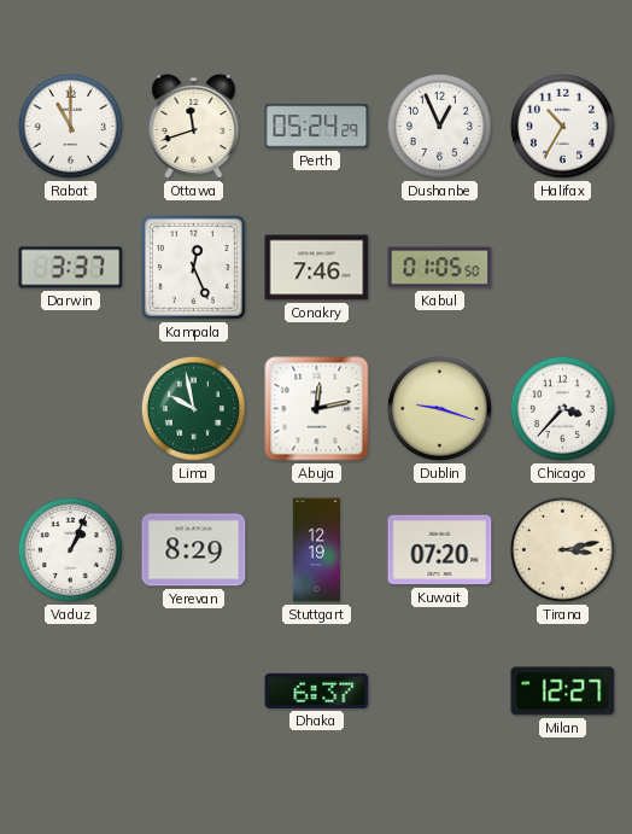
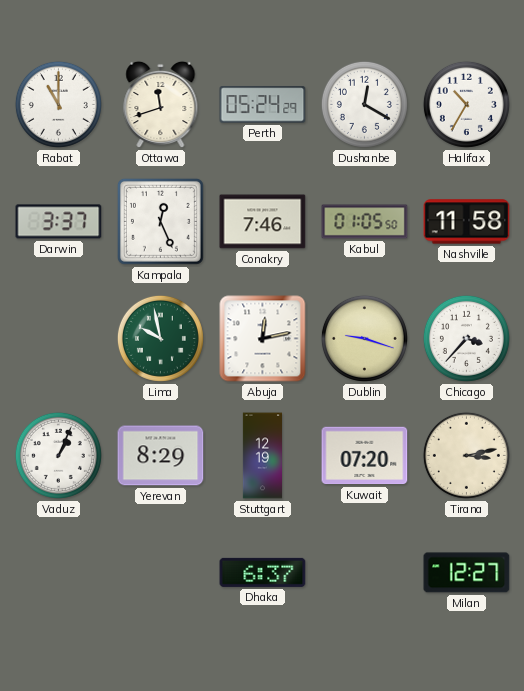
Dushanbe: 12:56 -> 12:20 (364, 104)
Nashville: none -> 11:58 (467, 222)
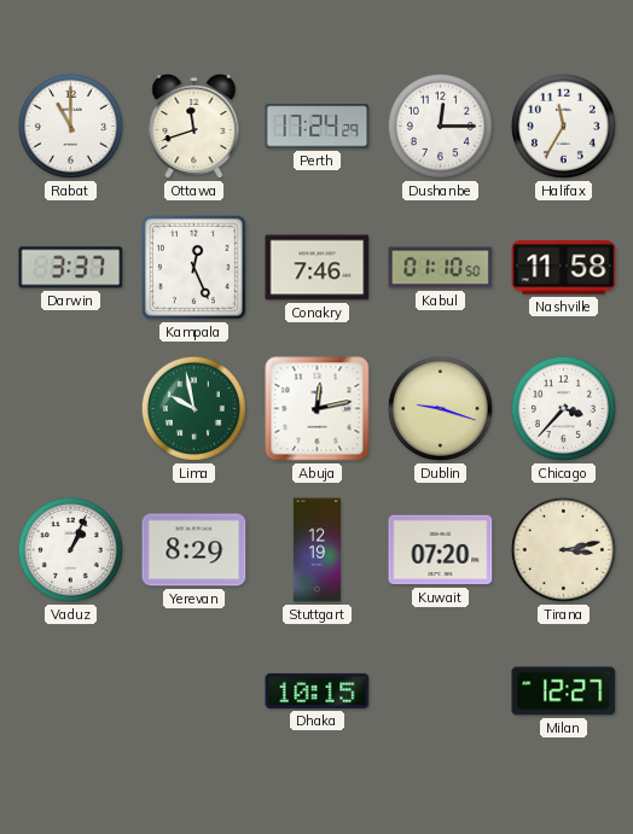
Perth: 05:24 -> 17:24 (318, 127)
Dushanbe: 12:20 -> 12:15 (440, 126)
Halifax: 10:35 -> 11:35 (563, 126)
Kabul: 01:05 -> 01:10 (441, 268)
Dhaka: 6:37 -> 10:15 (318, 690)
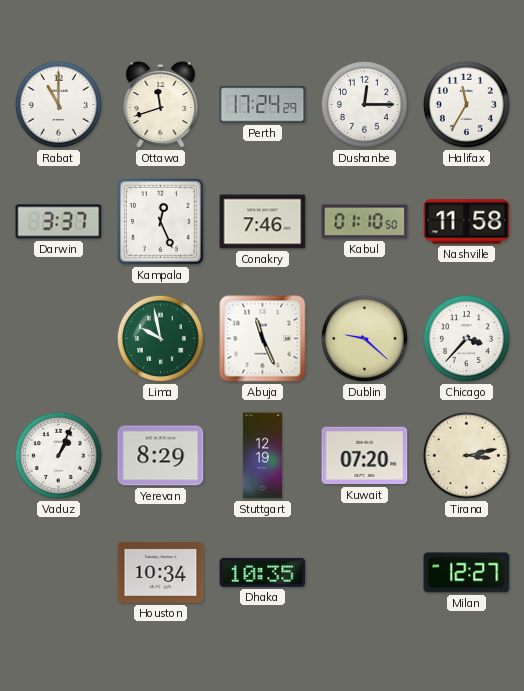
Abuja: 12:13 -> 11:26 (263, 339)
Dublin: 9:18 -> 9:22 (364, 338)
Houston: none -> 10:34 (161, 573)
Dhaka: 10:15 -> 10:35 (263, 572)
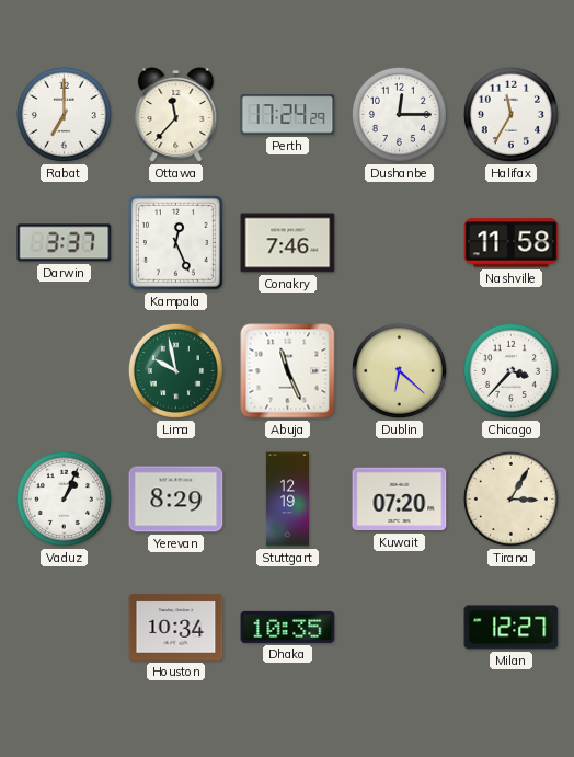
Rabat: 11:00 -> 7:00 (64, 114)
Ottawa: 11:42 -> 11:37 (176, 115)
Kabul: 01:10 -> none (365, 222)
Dublin: 9:22 -> 6:22 (399, 370)
Tirana: 3:13 -> 3:05 (510, 498)
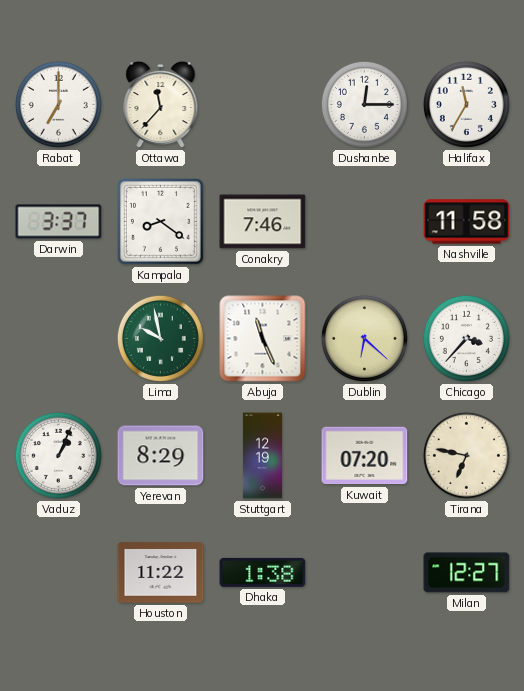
Perth: 17:24 -> none (288, 115)
Kampala: 12:26 -> 8:21 (160, 221)
Tirana: 3:05 -> 6:47 (466, 455)
Houston: 10:34 -> 11:22 (161, 573)
Dhaka: 10:35 -> 1:38 (263, 572)
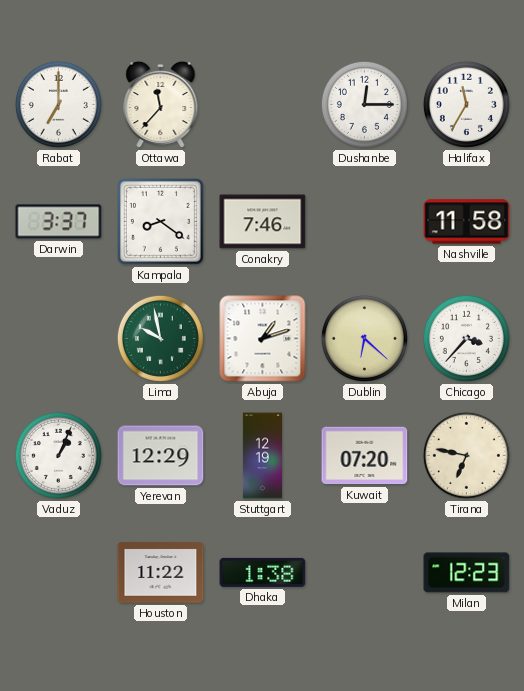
Abuja: 11:26 -> 1:12 (263, 339)
Yerevan: 8:29 -> 12:29 (161, 456)
Milan: 12:27 -> 12:23 (467, 573)
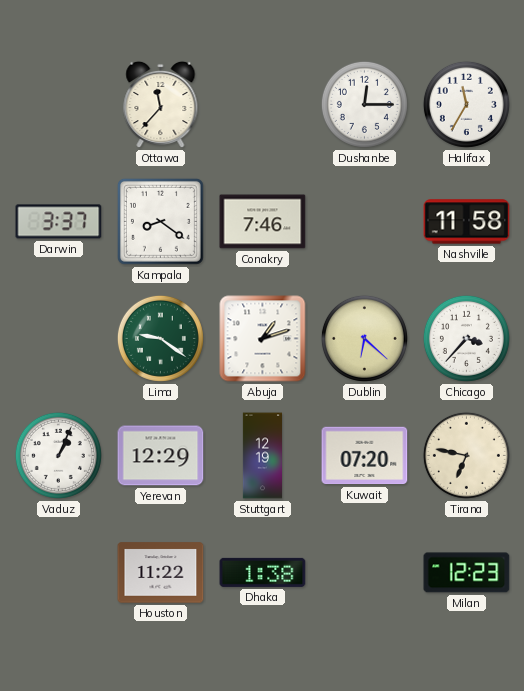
Rabat: 7:00 -> none (58, 104)
Lima: 9:58 -> 9:21 (160, 338)
